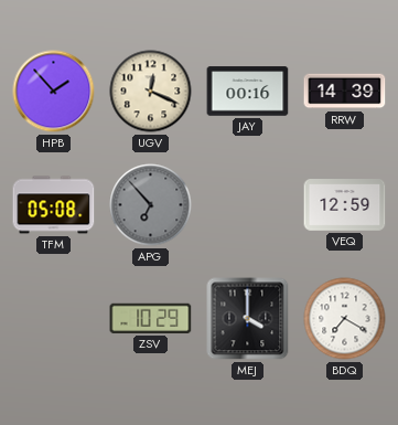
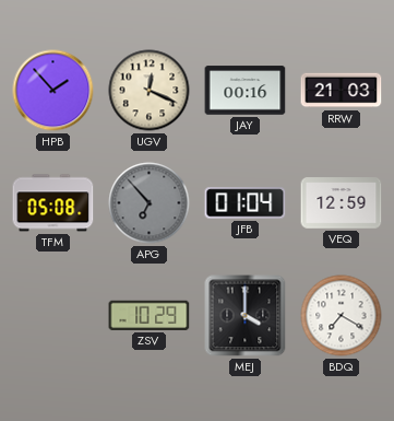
RRW: 14:39 -> 21:03 (342, 91)
JFB: none -> 01:04 (246, 203)
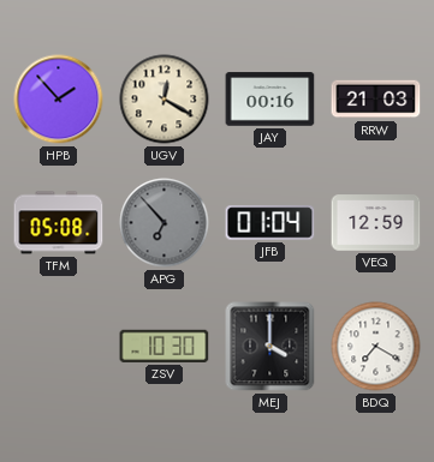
UGV: 12:19 -> 12:20 (165, 100)
ZSV: 10:29 -> 10:30 (165, 346)
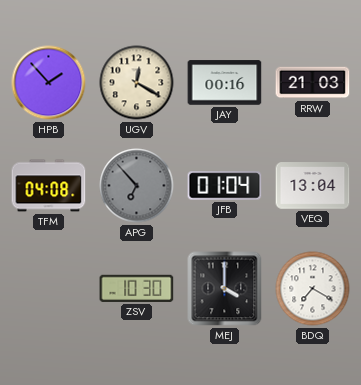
TFM: 05:08 -> 04:08 (49, 186)
VEQ: 12:59 -> 13:04 (313, 186)
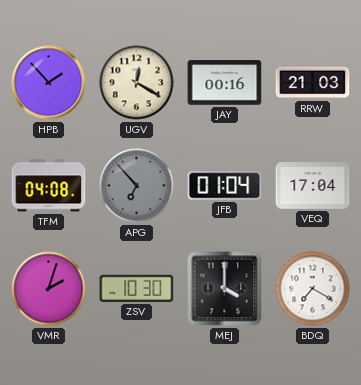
VEQ: 13:04 -> 17:04 (313, 186)
VMR: none -> 2:03 (49, 289)
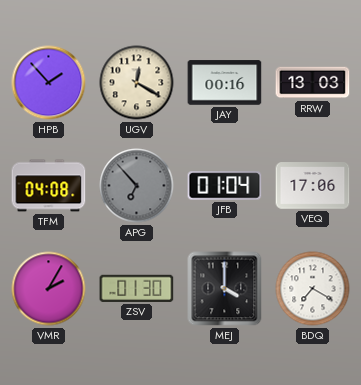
RRW: 21:03 -> 13:03 (313, 83)
VEQ: 17:04 -> 17:06 (313, 186)
VMR: 2:03 -> 2:05 (49, 289)
ZSV: 10:30 -> 01:30 (137, 288)
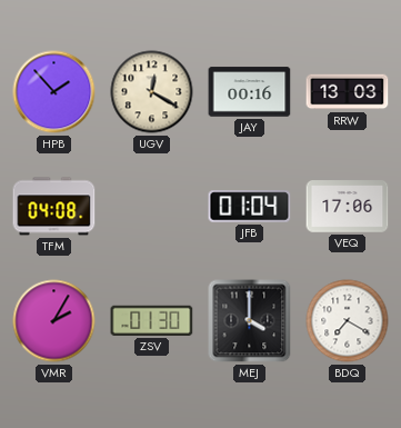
APG: 6:53 -> none (137, 186)
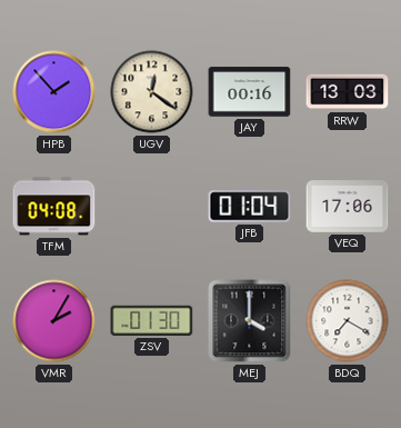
UGV: 12:20 -> 12:21 (152, 92)
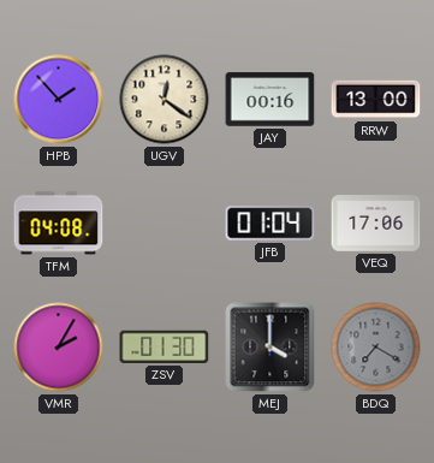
RRW: 13:03 -> 13:00 (376, 100)
BDQ dial: white -> grey (376, 348)
